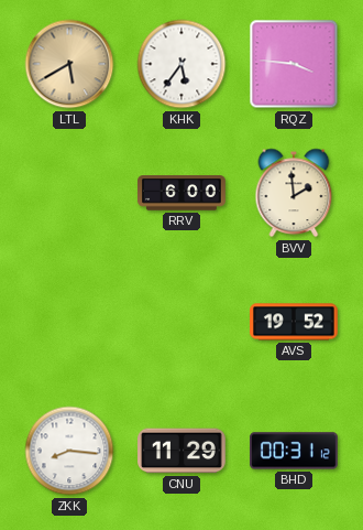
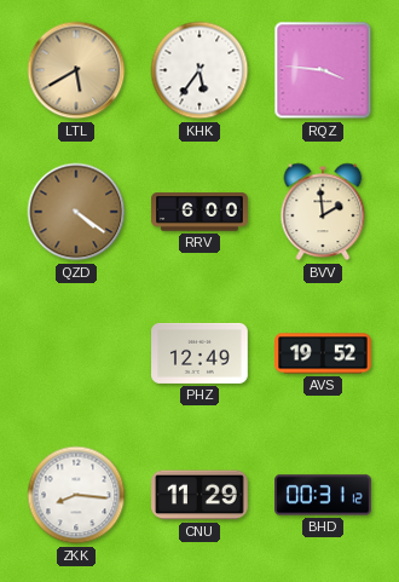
QZD: none -> 4:21 (76, 212)
PHZ: none -> 12:49 (201, 353)
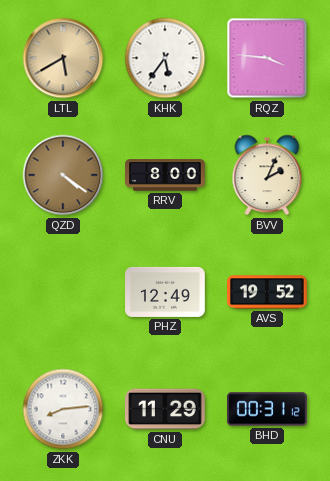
RRV: 6:00 -> 8:00 (165, 175)
BVV: 1:59 -> 2:04 (267, 175)
ZKK: 8:16 -> 8:14 (63, 409)
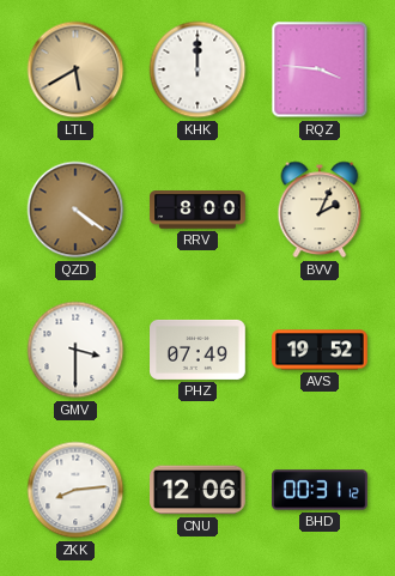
KHK: 5:36 -> 12:00 (197, 69)
GMV: none -> 3:30 (75, 350)
PHZ: 12:49 -> 07:49 (199, 350)
CNU: 11:29 -> 12:06 (199, 490)
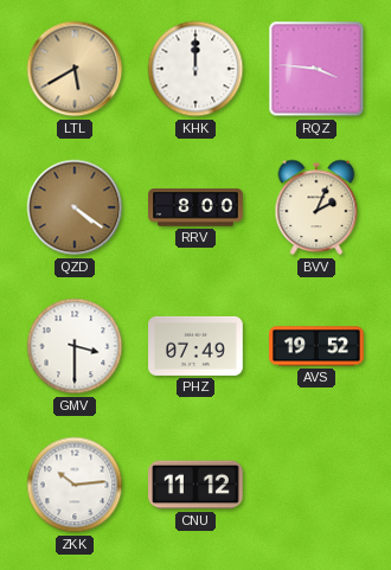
ZKK: 8:14 -> 10:14 (75, 485)
CNU: 12:06 -> 11:12 (197, 485)
BHD: 00:31 -> none (320, 490)
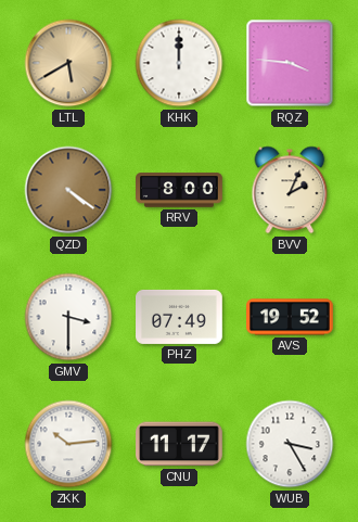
CNU: 11:12 -> 11:17 (180, 444)
WUB: none -> 3:25 (290, 444)
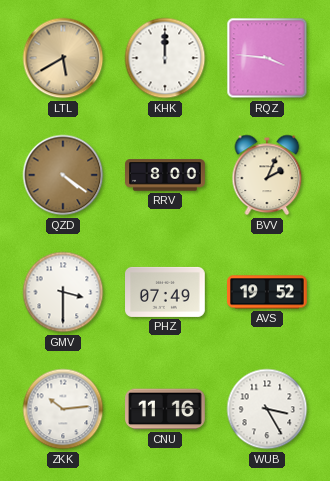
CNU: 11:17 -> 11:16 (166, 409)
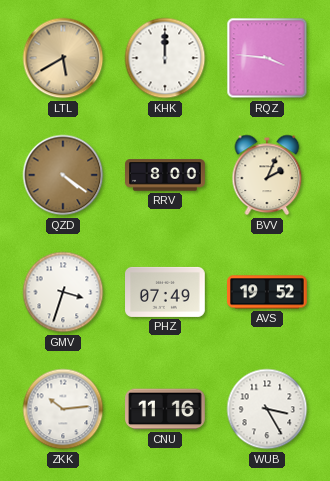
GMV: 3:30 -> 3:33 (63, 292)
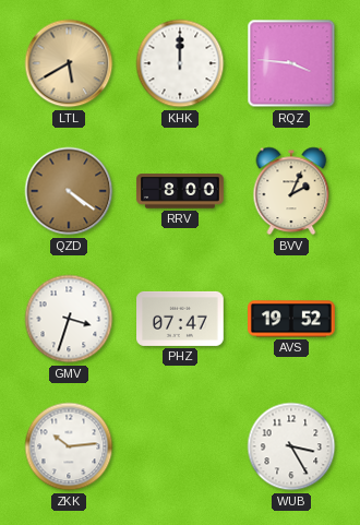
PHZ: 07:49 -> 07:47 (181, 319)
CNU: 11:16 -> none (166, 409)
